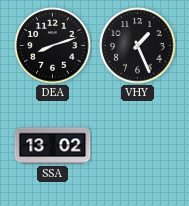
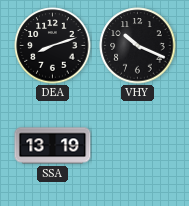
VHY: 1:26 -> 10:19 (138, 46)
SSA: 13:02 -> 13:19 (53, 146)
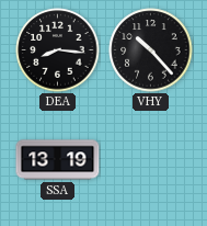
DEA: 8:12 -> 8:16 (58, 50)
VHY: 10:19 -> 10:23 (151, 50)
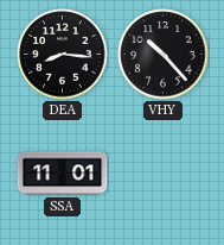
SSA: 13:19 -> 11:01 (63, 174)
